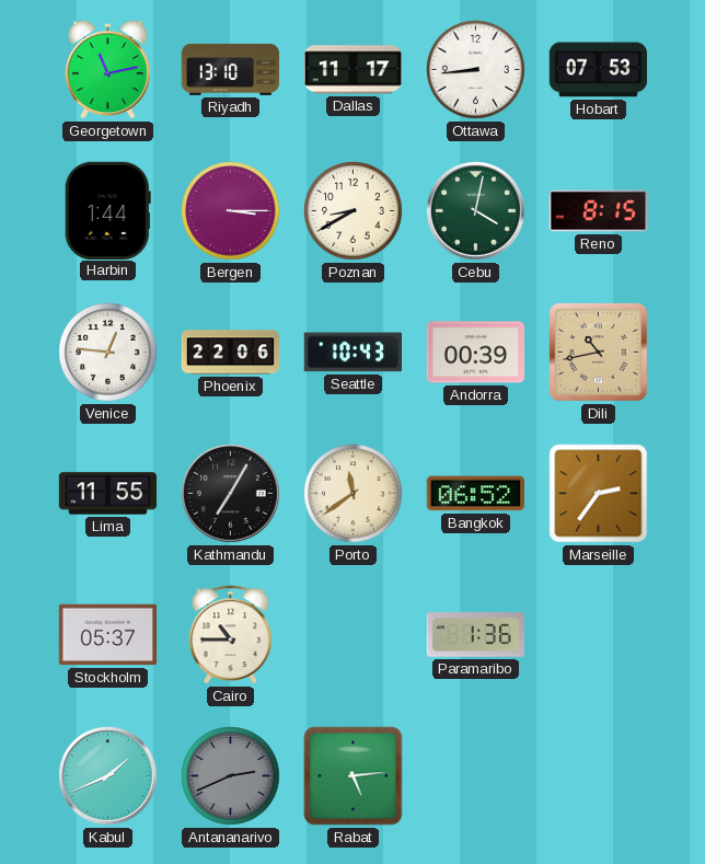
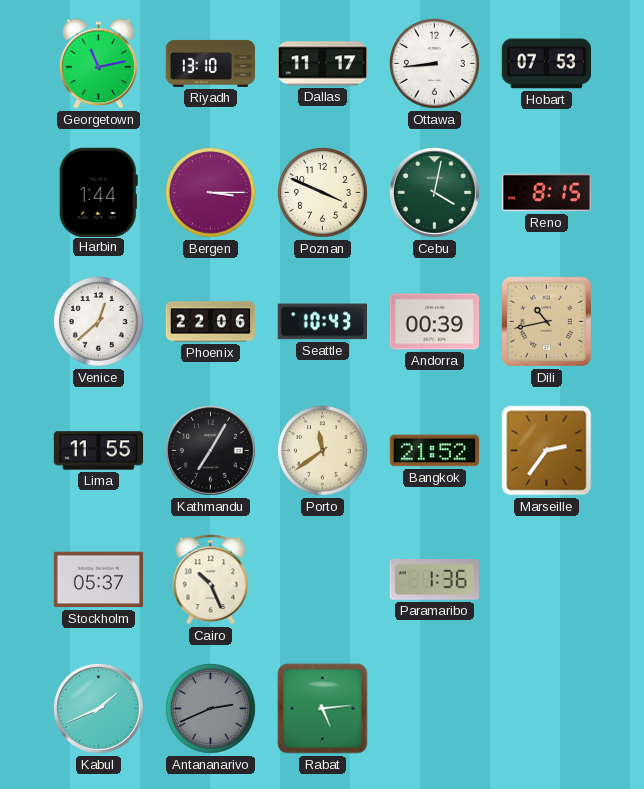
Poznan: 8:40 -> 3:49 (323, 193)
Venice: 12:46 -> 12:38 (99, 322)
Bangkok: 06:52 -> 21:52 (435, 451)
Cairo: 10:45 -> 10:26 (211, 580)
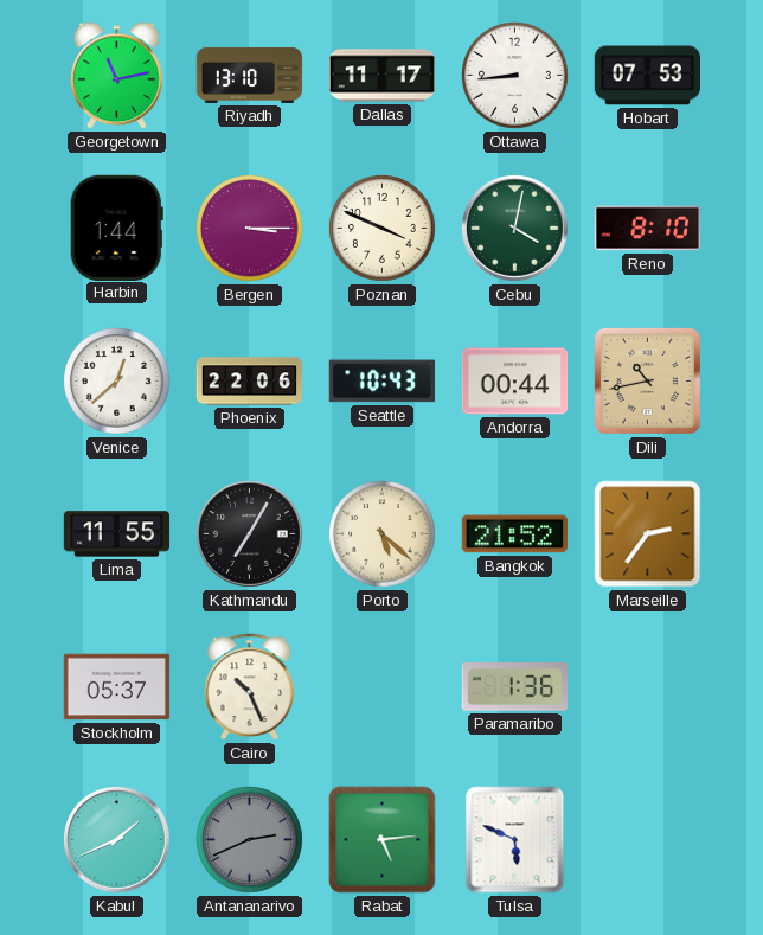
Reno: 8:15 -> 8:10 (648, 229)
Andorra: 00:39 -> 00:44 (515, 382)
Porto: 11:39 -> 5:22 (383, 534)
Tulsa: none -> 5:49 (515, 840)
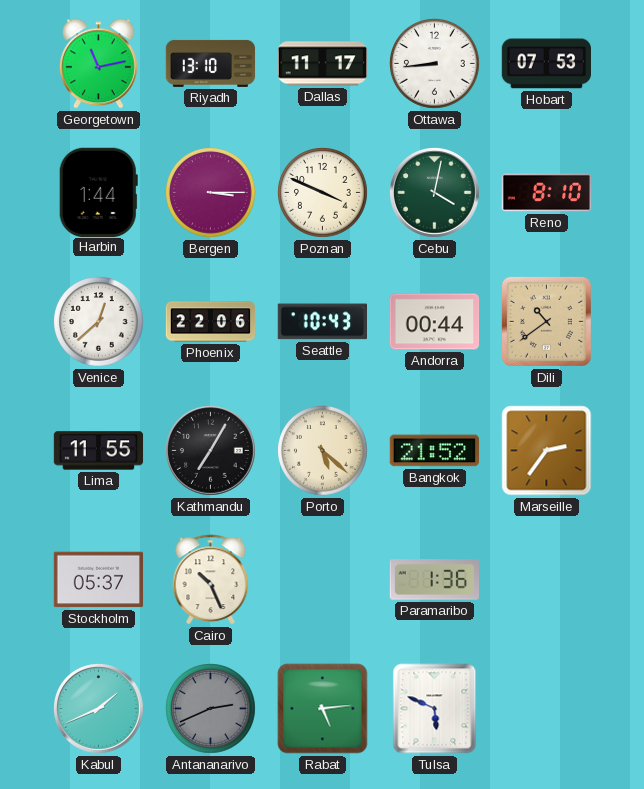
Dili: 10:43 -> 10:39 (546, 321)
